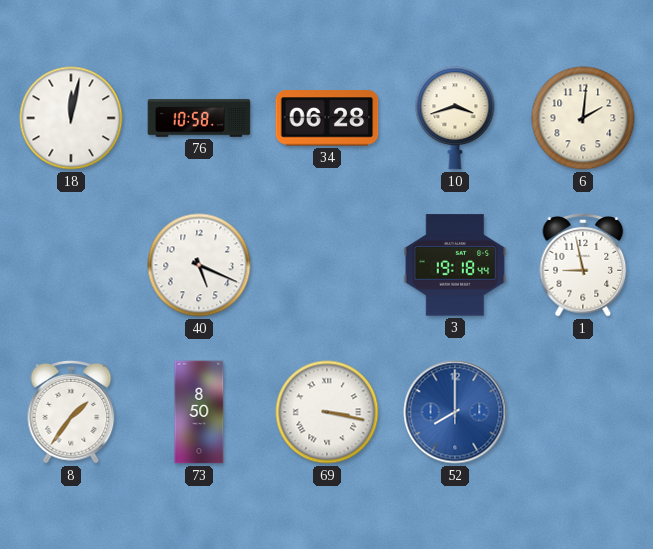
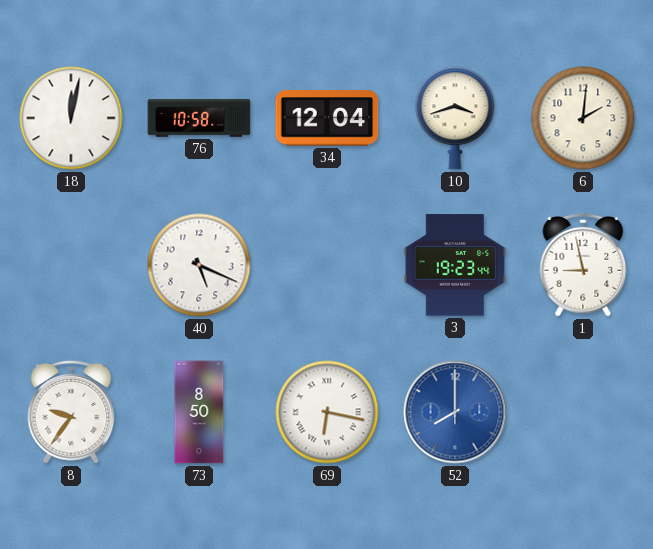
34: 06:28 -> 12:04 (327, 118)
3: 19:18 -> 19:23 (455, 265)
8: 1:36 -> 9:36 (71, 413)
69: 3:17 -> 6:17 (327, 412)
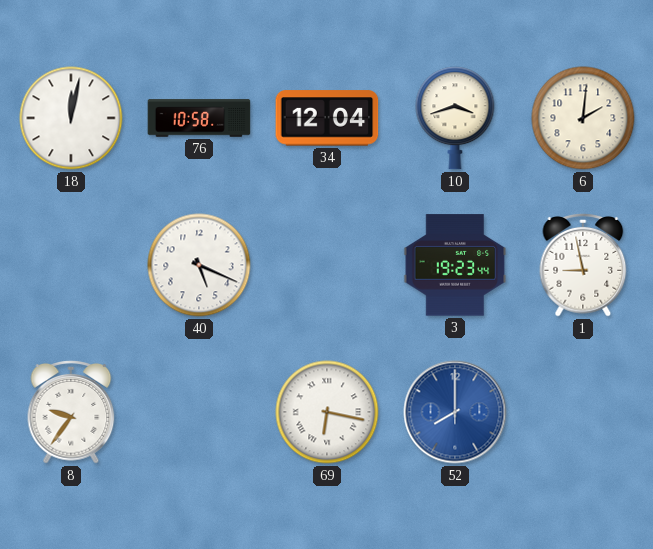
73: 8:50 -> none (199, 412)
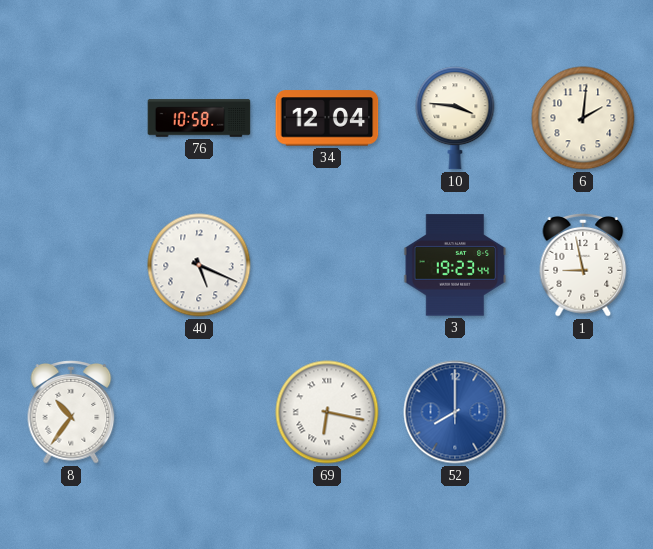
18: 12:02 -> none (71, 118)
10: 3:42 -> 3:46 (455, 118)
8: 9:36 -> 10:36 (71, 413)
